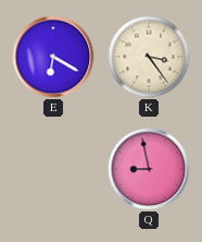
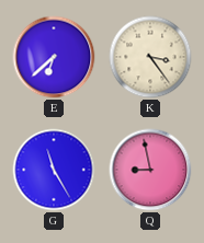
E: 6:20 -> 6:38 (54, 57)
G: none -> 11:25 (54, 170)
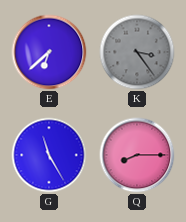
K dial: cream -> grey (137, 52)
Q: 8:58 -> 8:15 (137, 155)
